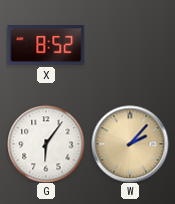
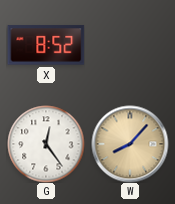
G: 6:06 -> 12:24 (46, 144)
W: 2:07 -> 8:07 (130, 144)
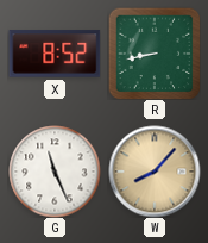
R: none -> 8:43 (155, 54)
G: 12:24 -> 11:26 (55, 172)
